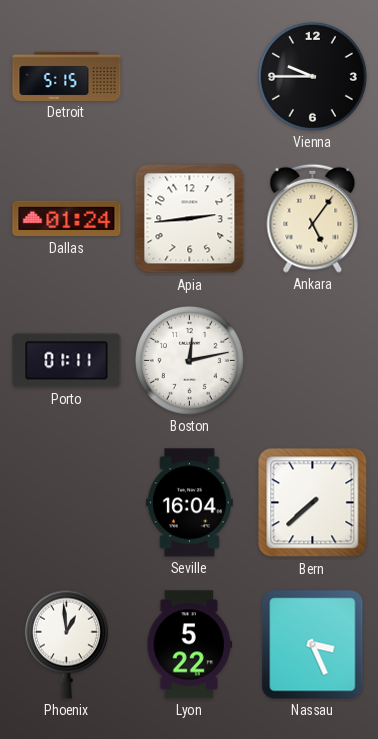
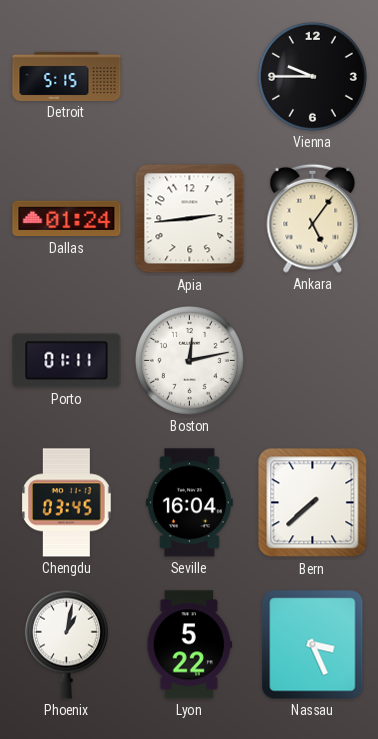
Chengdu: none -> 03:45 (67, 503)
Phoenix: 12:59 -> 1:02 (66, 644)
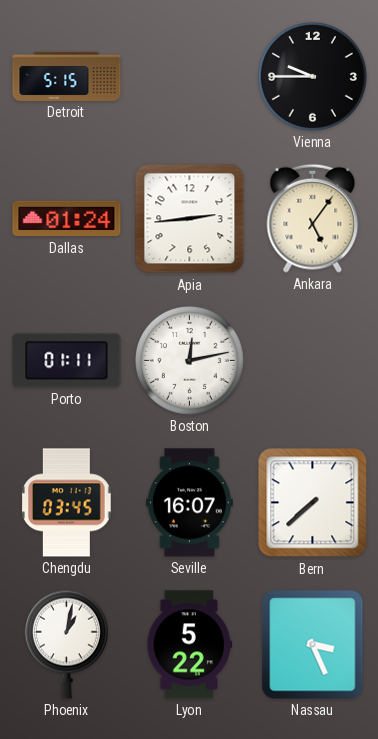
Seville: 16:04 -> 16:07 (189, 503)
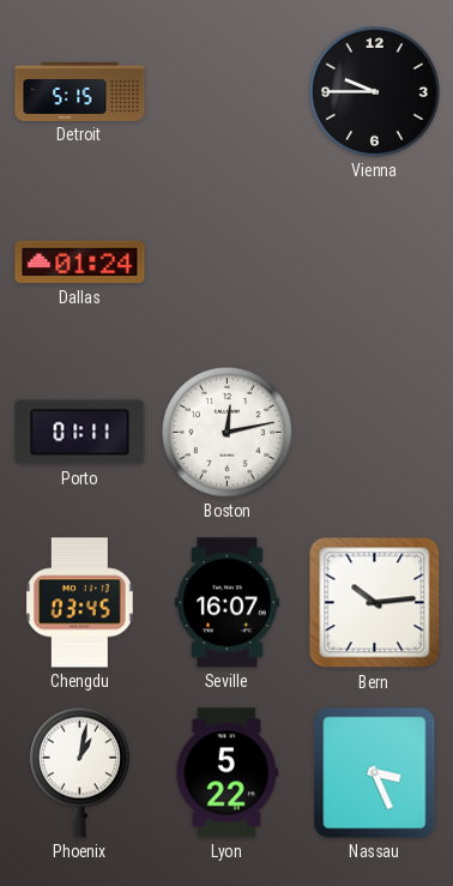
Apia: 2:44 -> none (190, 219)
Ankara: 5:06 -> none (313, 218)
Bern: 7:38 -> 10:14 (375, 603)
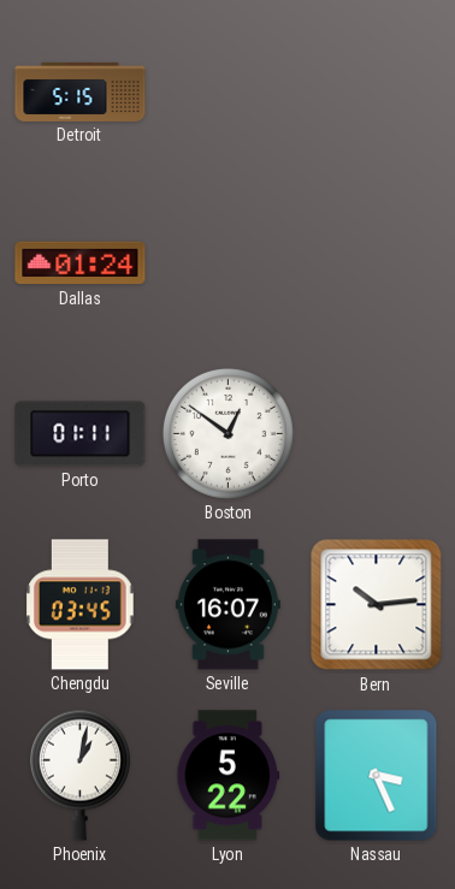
Vienna: 9:45 -> none (374, 91)
Boston: 12:13 -> 12:51 (227, 433)
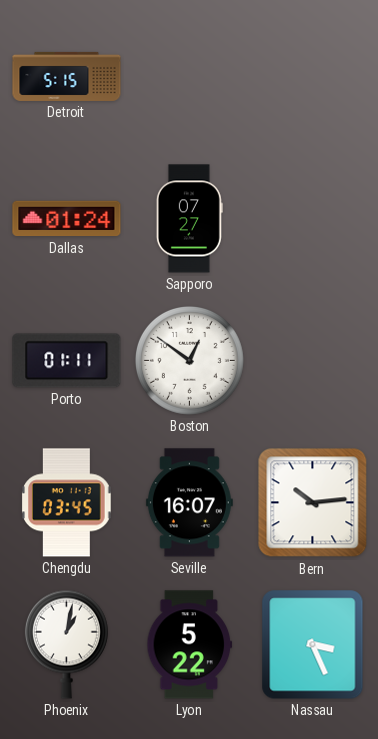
Sapporo: none -> 07:27 (189, 219)
